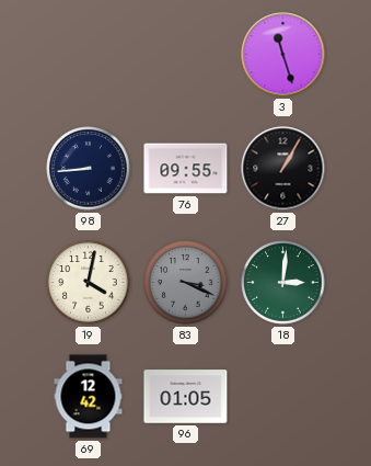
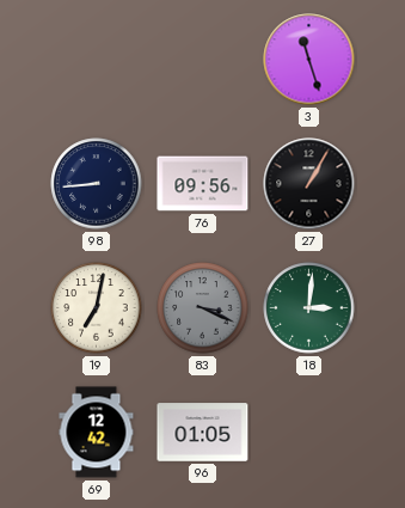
76: 09:55 -> 09:56 (203, 184)
19: 4:02 -> 7:02 (97, 308)
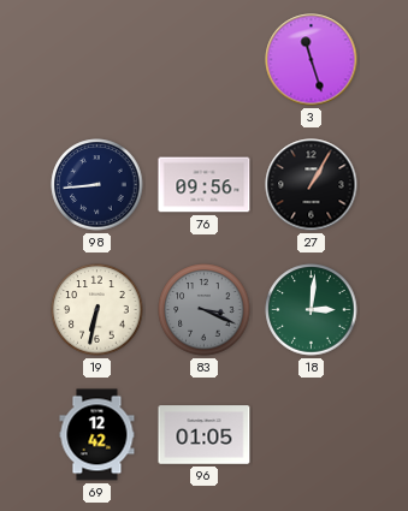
19: 7:02 -> 6:32 (97, 310)
